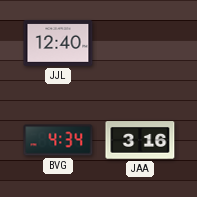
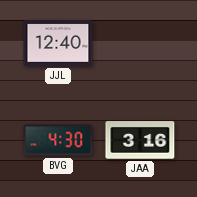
BVG: 4:34 -> 4:30 (58, 140)
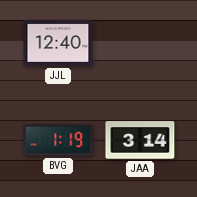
BVG: 4:30 -> 1:19 (58, 140)
JAA: 3:16 -> 3:14 (140, 140)
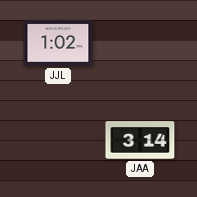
JJL: 12:40 -> 1:02 (58, 43)
BVG: 1:19 -> none (58, 140)
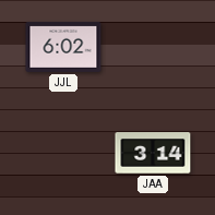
JJL: 1:02 -> 6:02 (63, 47)
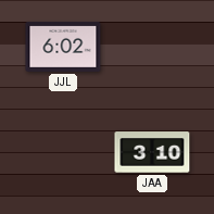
JAA: 3:14 -> 3:10 (152, 152)
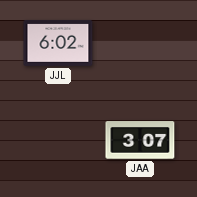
JAA: 3:10 -> 3:07 (140, 140)
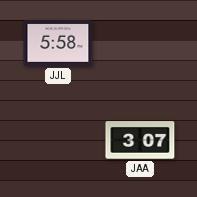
JJL: 6:02 -> 5:58 (58, 43)
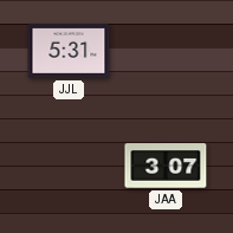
JJL: 5:58 -> 5:31 (69, 51)
